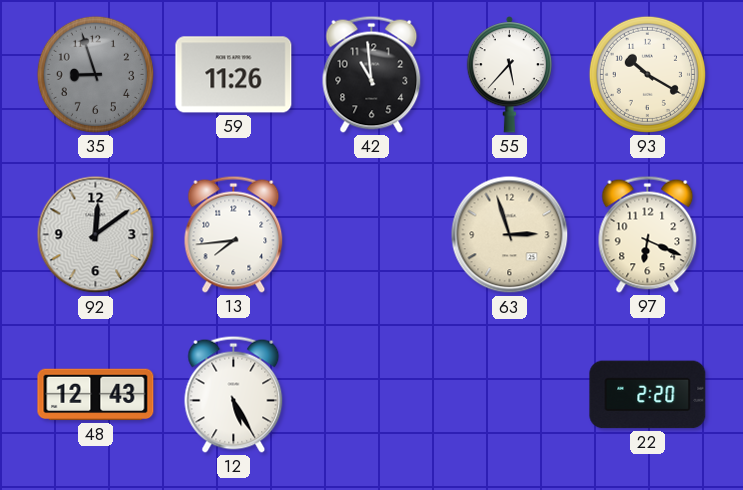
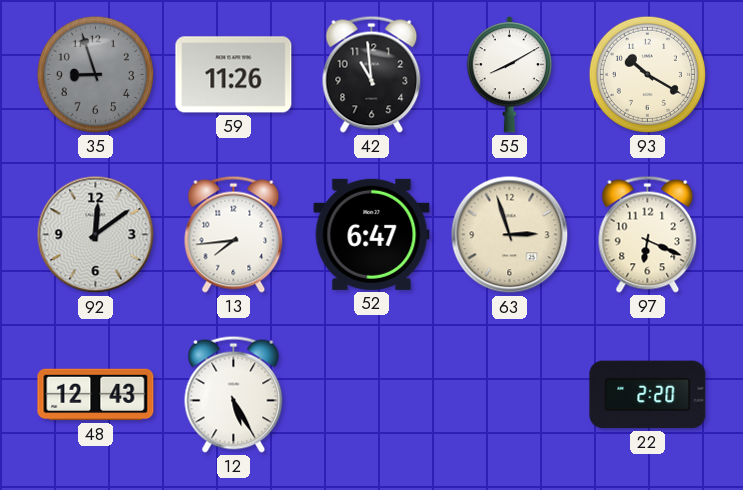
55: 5:37 -> 8:10 (509, 75)
52: none -> 6:47 (372, 234)
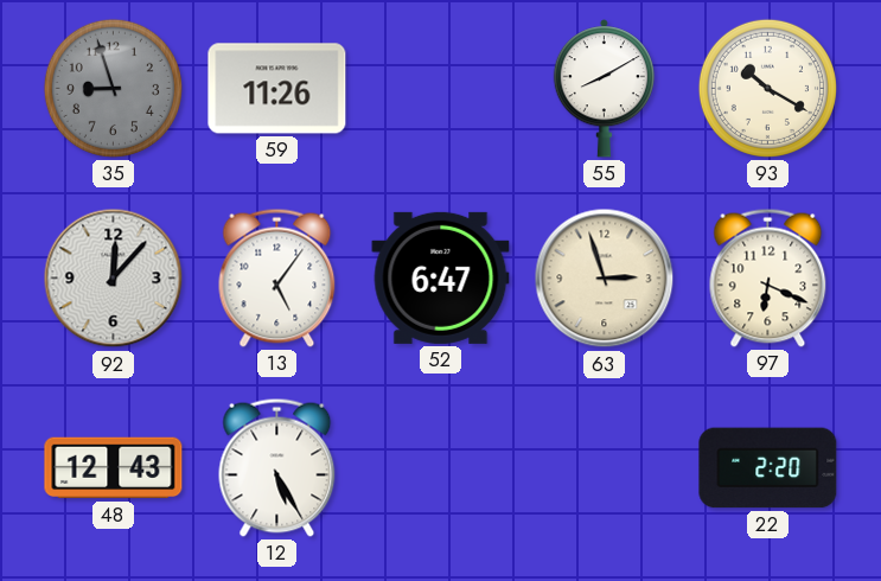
42: 10:59 -> none (372, 74)
92: 12:09 -> 12:07 (114, 279)
13: 7:44 -> 5:06 (277, 277)
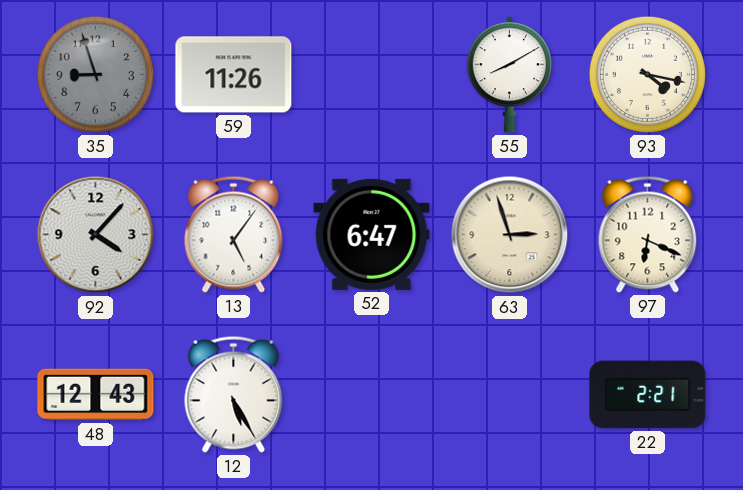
93: 10:20 -> 4:17 (647, 74)
92: 12:07 -> 4:07 (96, 235)
22: 2:20 -> 2:21 (648, 395)
